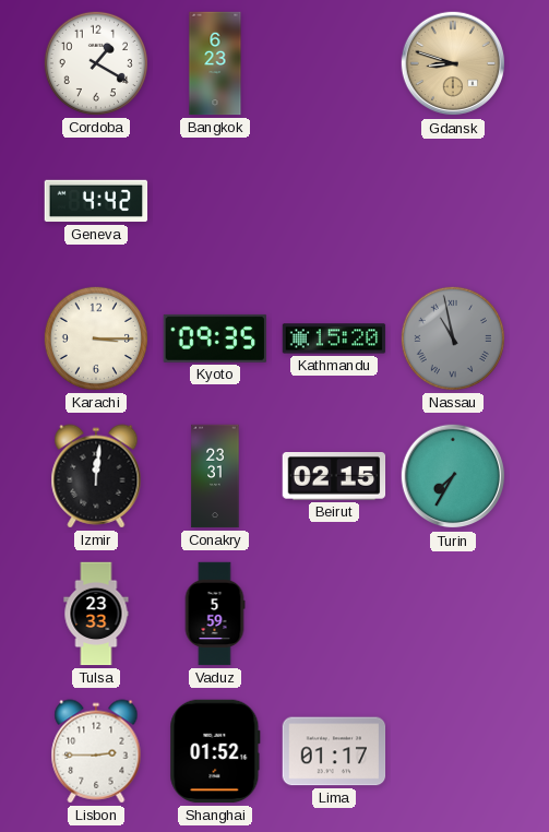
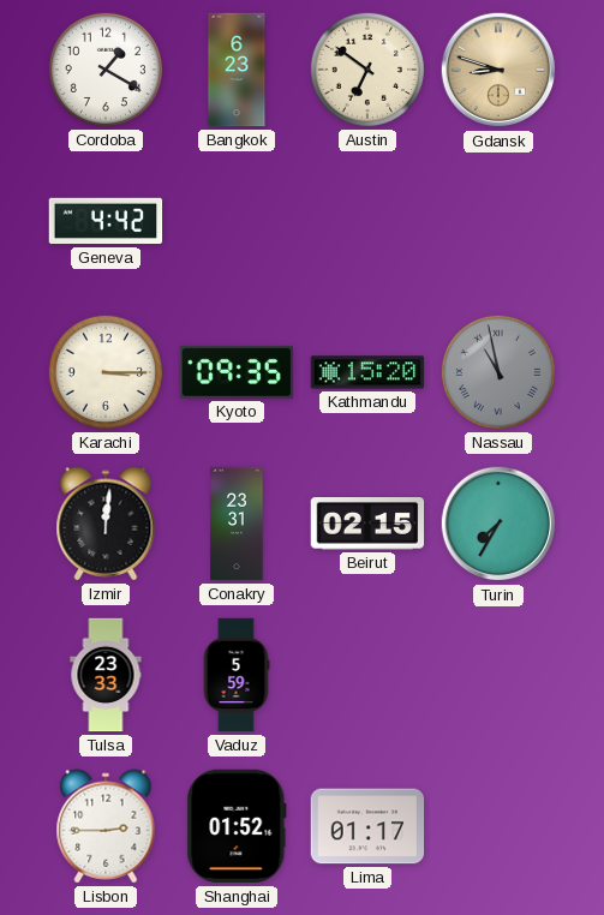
Austin: none -> 6:51 (367, 70)
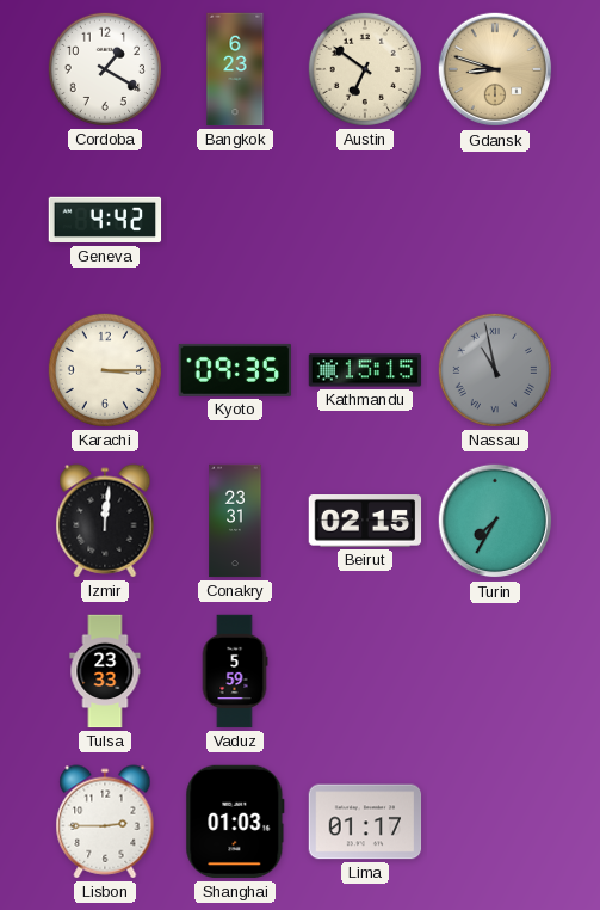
Kathmandu: 15:20 -> 15:15 (365, 370)
Shanghai: 01:52 -> 01:03 (235, 822)
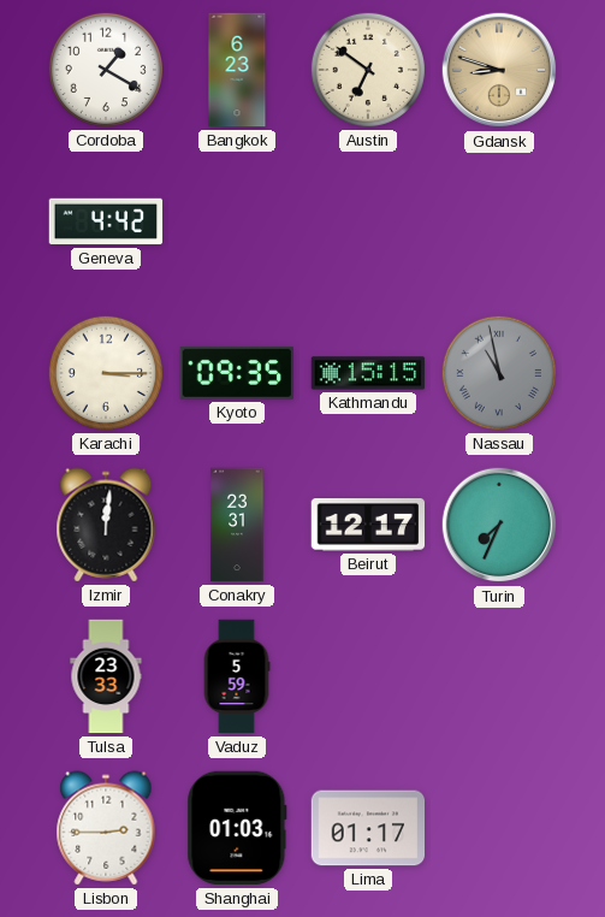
Beirut: 02:15 -> 12:17 (368, 526)
Turin: 7:35 -> 7:34 (499, 525)
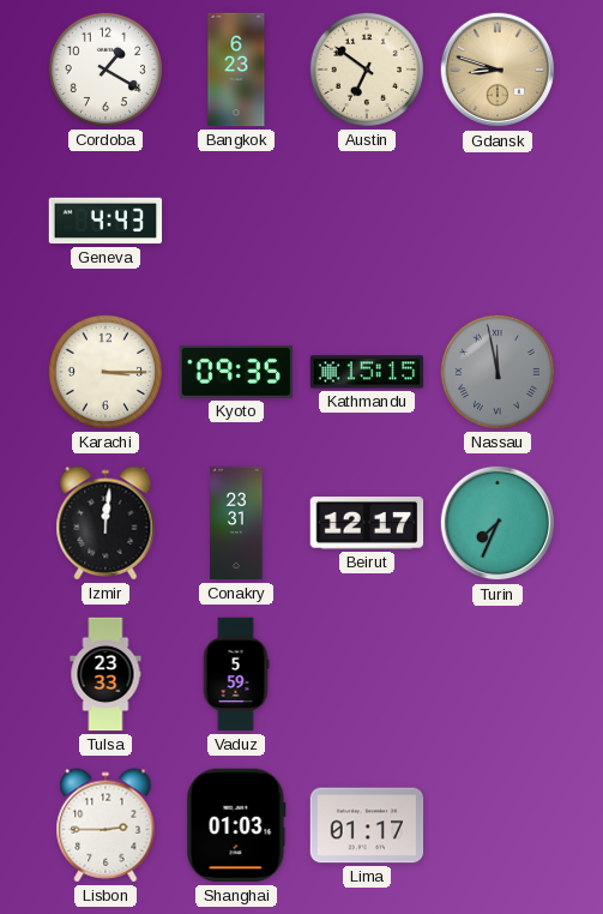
Geneva: 4:42 -> 4:43 (105, 221)
Nassau: 10:58 -> 11:58 (498, 372)
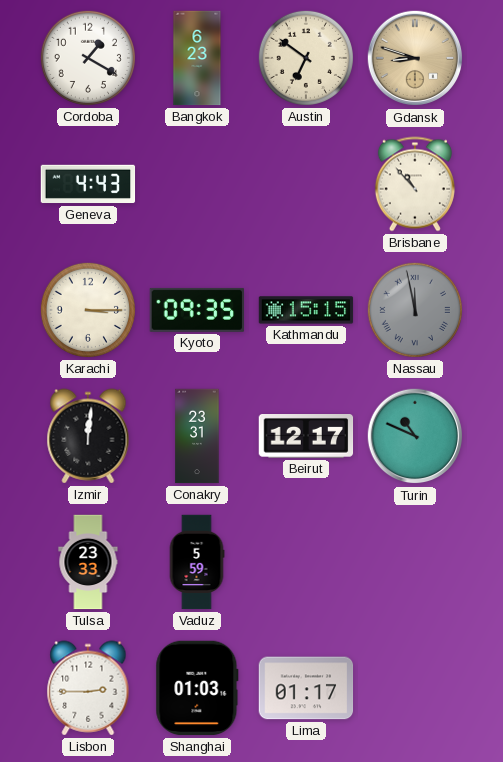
Brisbane: none -> 10:53 (415, 184)
Turin: 7:34 -> 10:49 (415, 436)
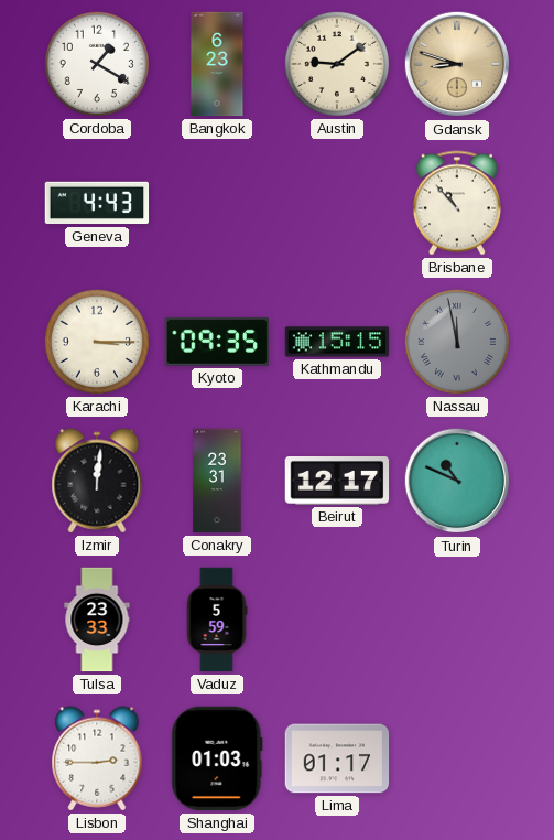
Austin: 6:51 -> 9:09 (337, 64)
